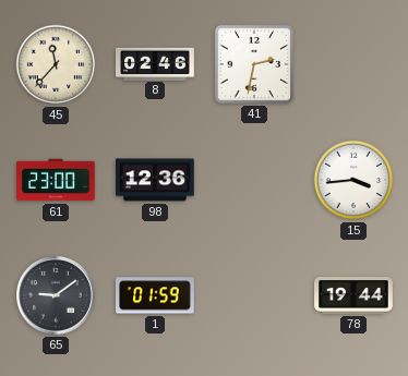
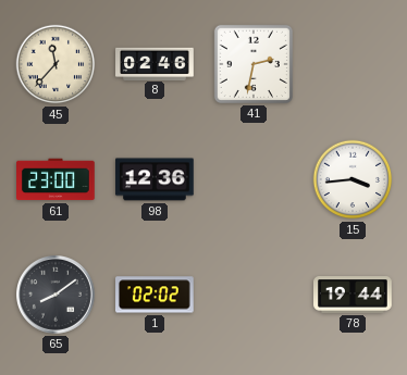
65: 9:09 -> 8:09 (57, 296)
1: 01:59 -> 02:02 (156, 295)
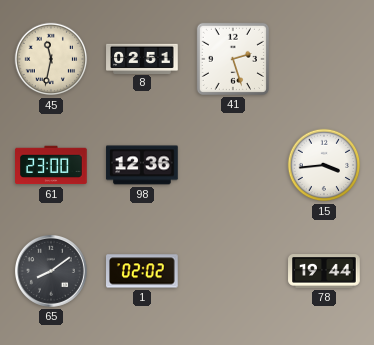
45: 11:37 -> 11:32 (51, 59)
8: 02:46 -> 02:51 (142, 58)
41: 2:32 -> 2:27 (233, 59)
